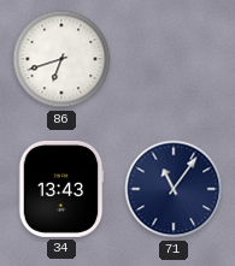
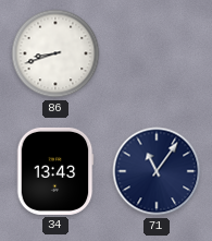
86: 6:42 -> 8:42 (55, 53)
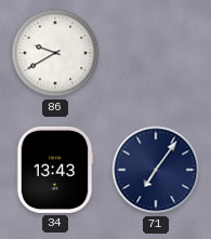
86: 8:42 -> 9:40 (55, 53)
71: 11:06 -> 7:06 (156, 170)
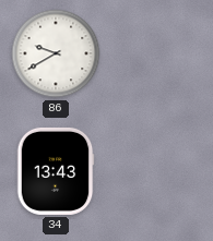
71: 7:06 -> none (156, 170)
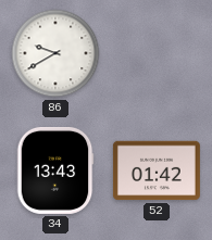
52: none -> 01:42 (157, 170)
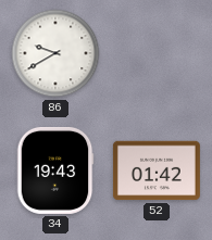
34: 13:43 -> 19:43 (55, 170)
